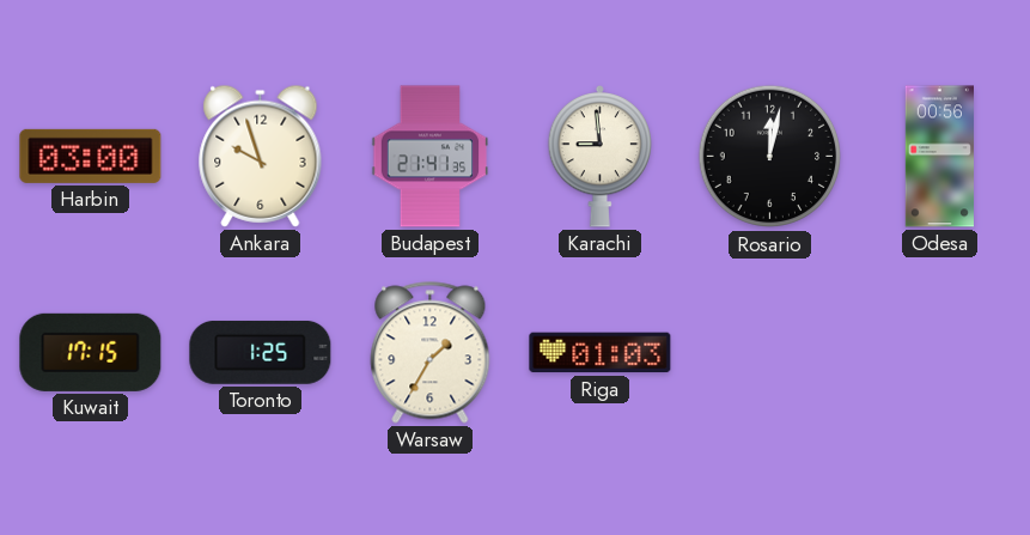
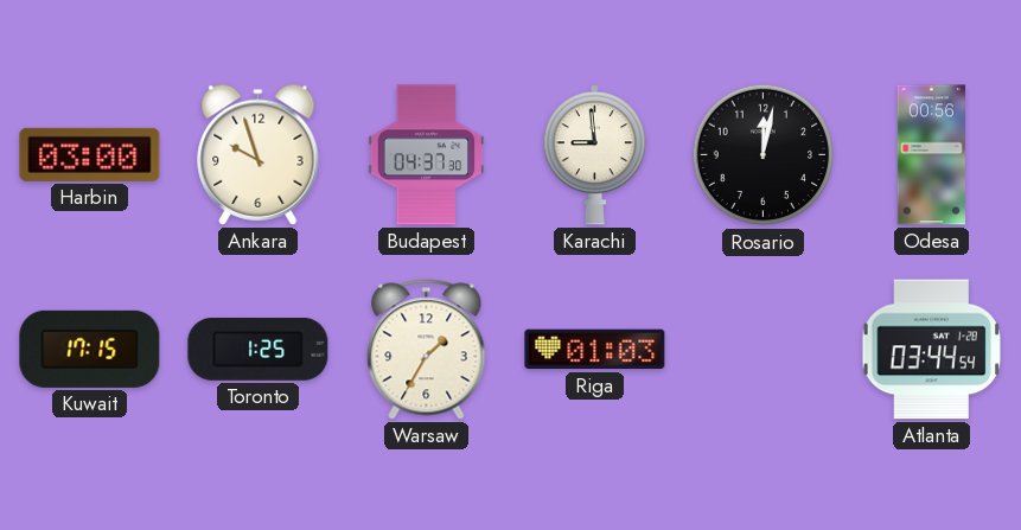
Budapest: 21:41 -> 04:37 (427, 155)
Atlanta: none -> 03:44 (931, 350)
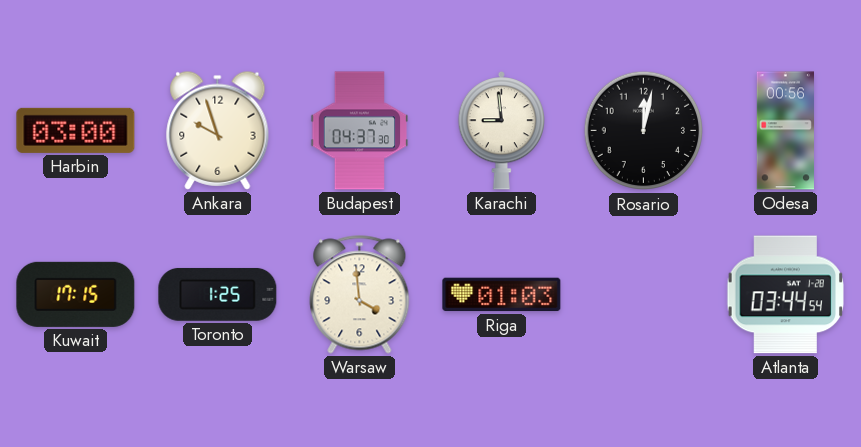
Warsaw: 1:35 -> 3:59 (360, 295)
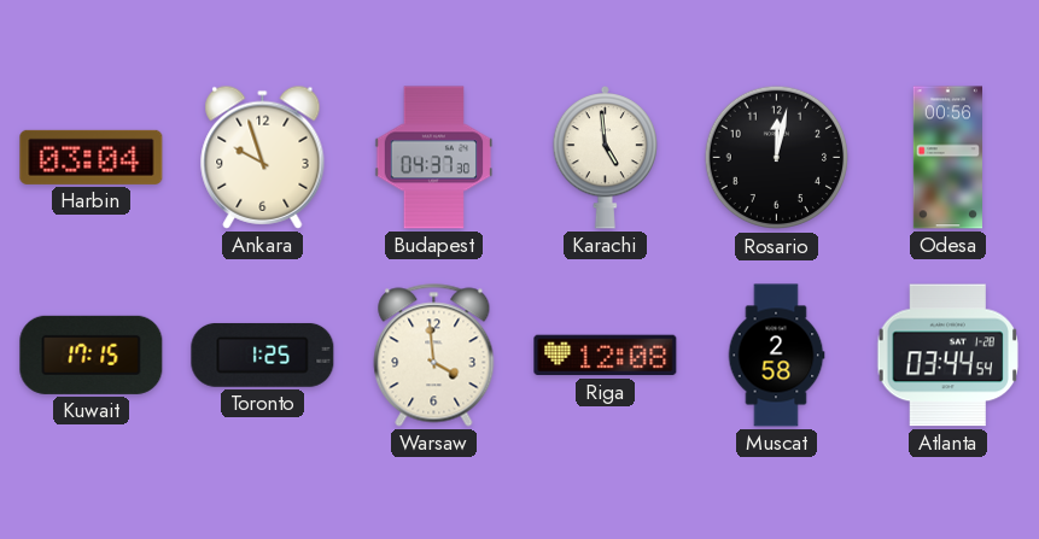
Harbin: 03:00 -> 03:04 (92, 157)
Karachi: 8:59 -> 4:59 (606, 158)
Riga: 01:03 -> 12:08 (606, 356)
Muscat: none -> 2:58 (776, 356)
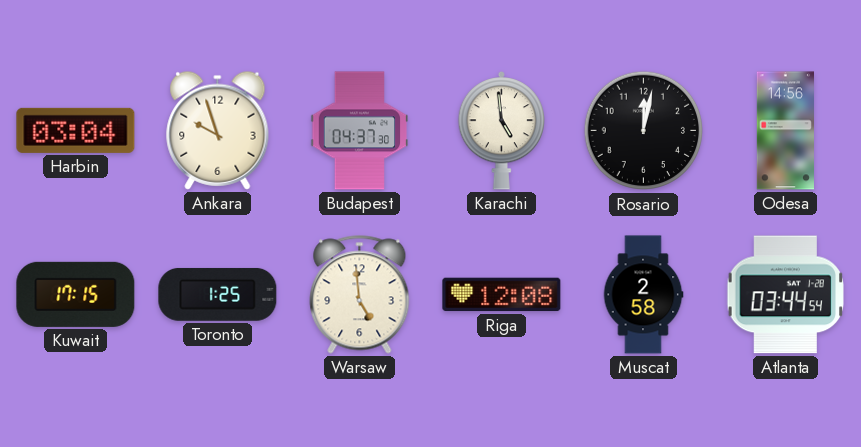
Odesa: 00:56 -> 14:56 (785, 131)
Warsaw: 3:59 -> 4:59 (360, 295)
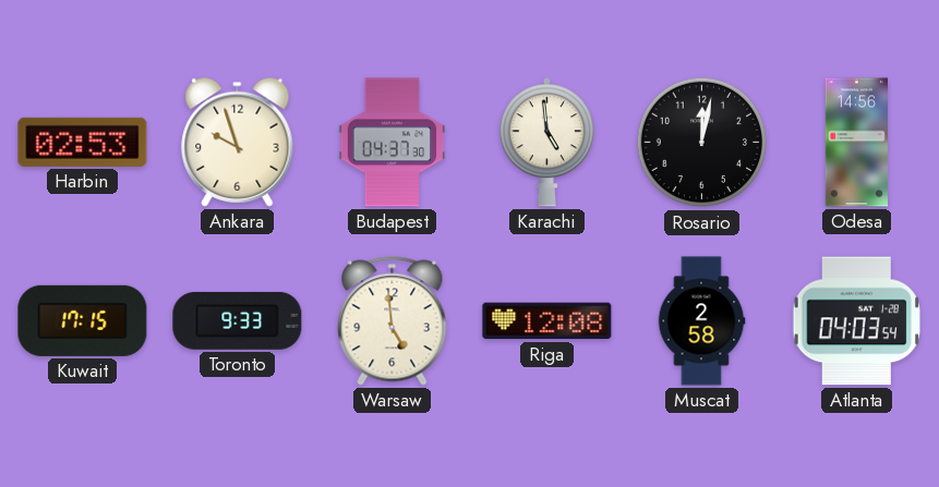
Harbin: 03:04 -> 02:53 (83, 142)
Toronto: 1:25 -> 9:33 (238, 320)
Atlanta: 03:44 -> 04:03 (856, 321)
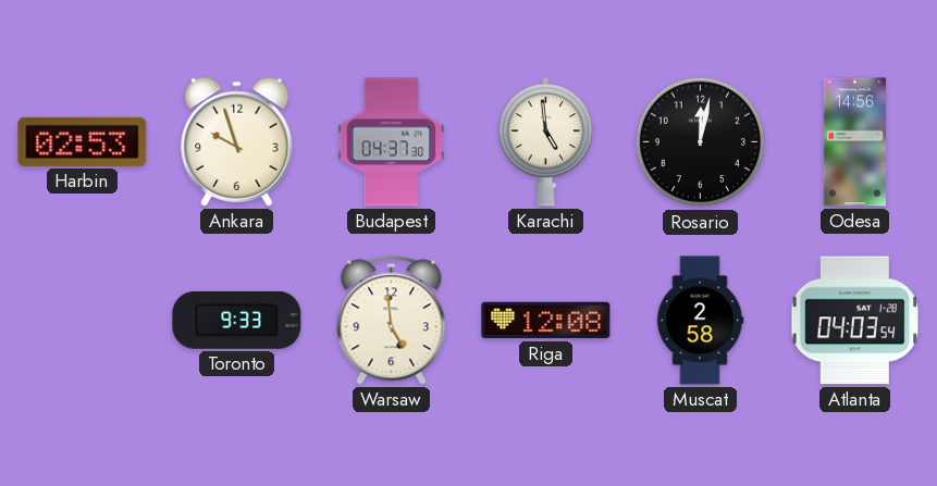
Kuwait: 17:15 -> none (83, 320)
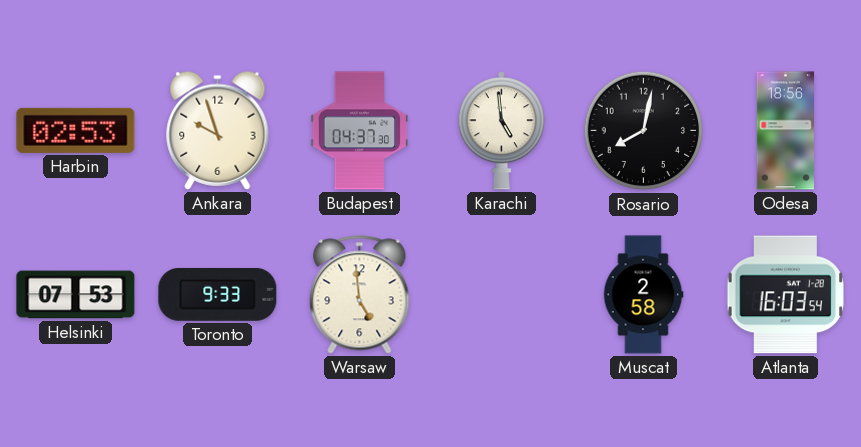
Rosario: 12:02 -> 8:02 (644, 131)
Odesa: 14:56 -> 18:56 (785, 131)
Helsinki: none -> 07:53 (76, 295)
Riga: 12:08 -> none (546, 321)
Atlanta: 04:03 -> 16:03 (785, 295)
